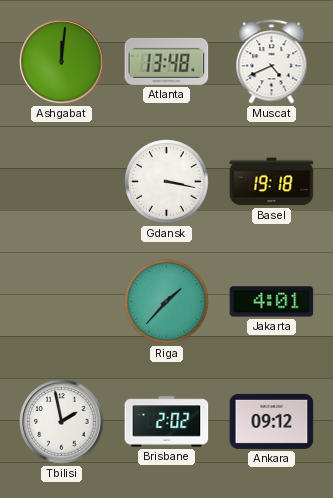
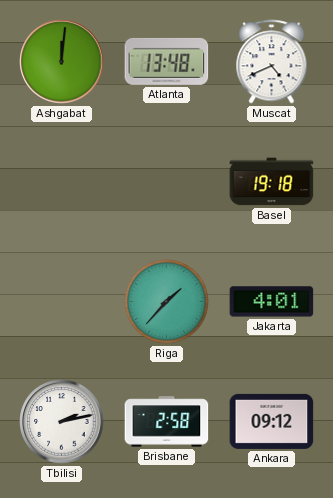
Gdansk: 3:17 -> none (167, 182)
Tbilisi: 1:58 -> 2:13 (62, 422)
Brisbane: 2:02 -> 2:58 (167, 422)
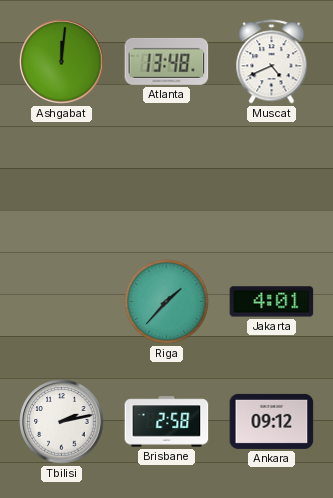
Basel: 19:18 -> none (272, 182)
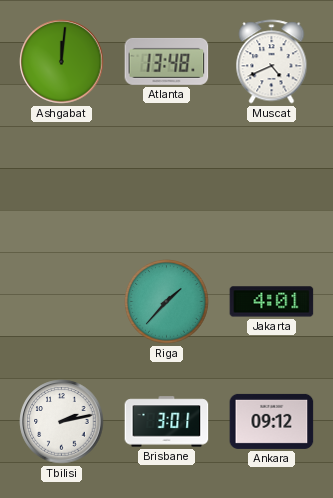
Brisbane: 2:58 -> 3:01 (167, 422)
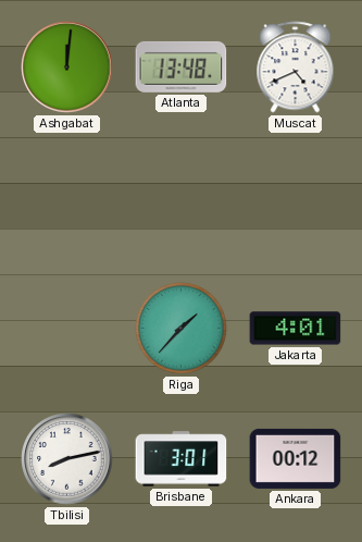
Tbilisi: 2:13 -> 8:13 (67, 459)
Ankara: 09:12 -> 00:12 (296, 458)
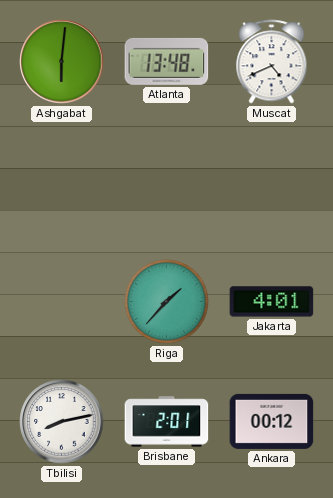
Ashgabat: 12:01 -> 6:01 (62, 62)
Brisbane: 3:01 -> 2:01 (167, 422)
